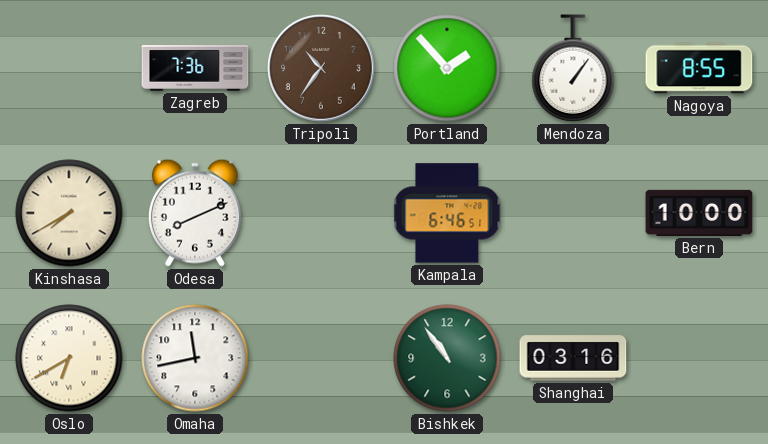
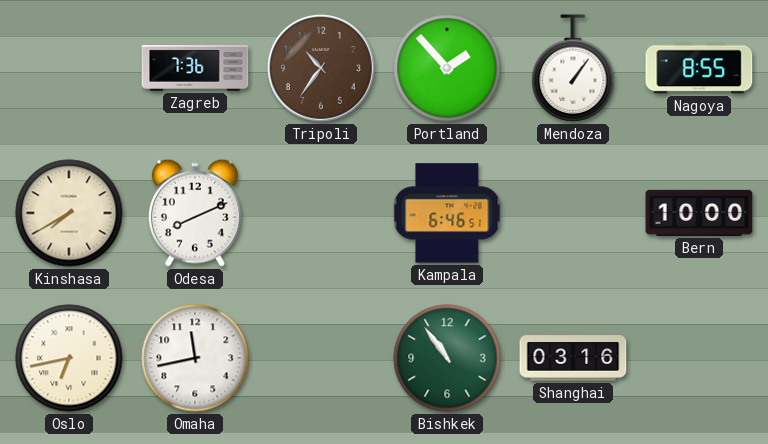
Oslo: 6:40 -> 6:43 (69, 358)
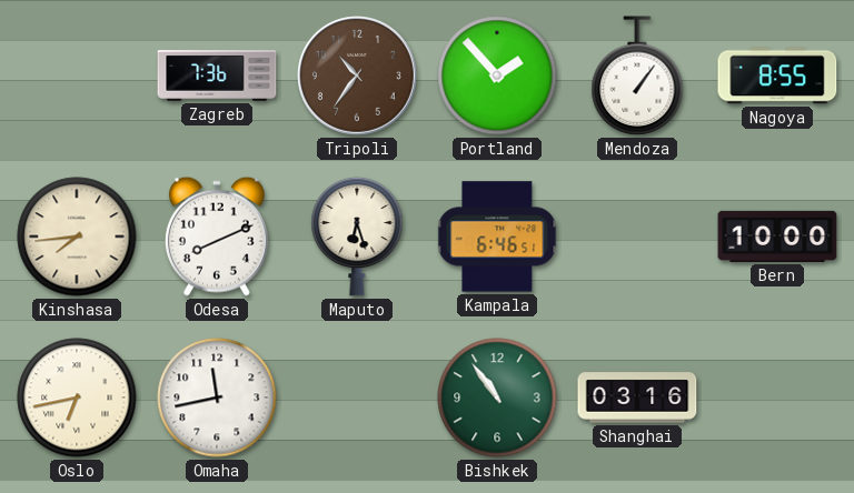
Kinshasa: 7:40 -> 7:44 (77, 237)
Maputo: none -> 6:27 (357, 237)
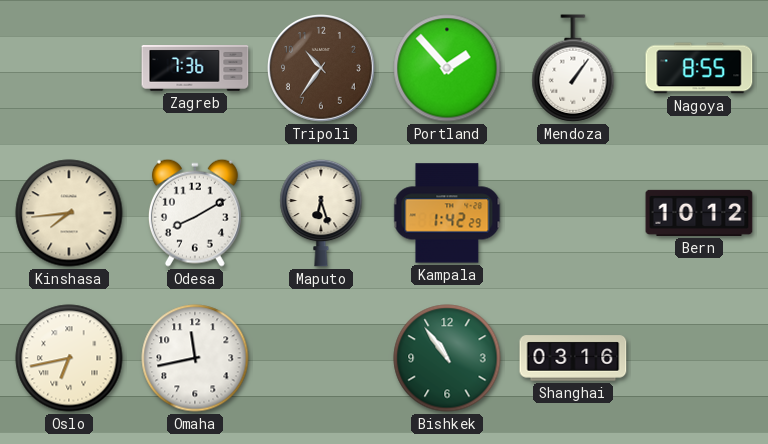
Odesa: 8:11 -> 8:10 (195, 213)
Kampala: 6:46 -> 1:42 (447, 213)
Bern: 10:00 -> 10:12 (699, 213)
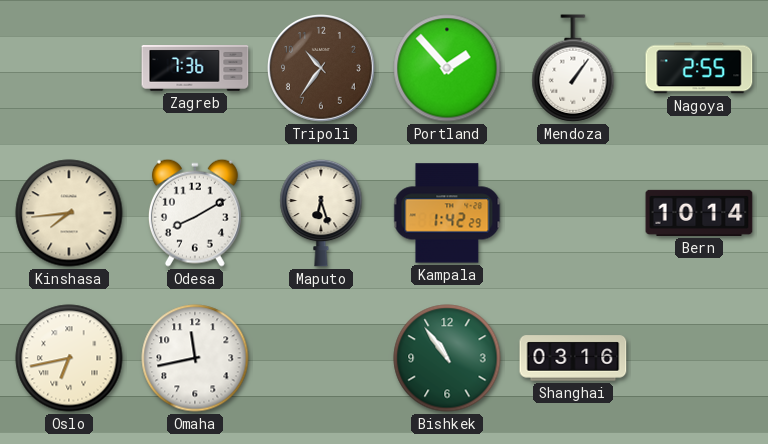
Nagoya: 8:55 -> 2:55 (699, 68)
Bern: 10:12 -> 10:14 (699, 213)
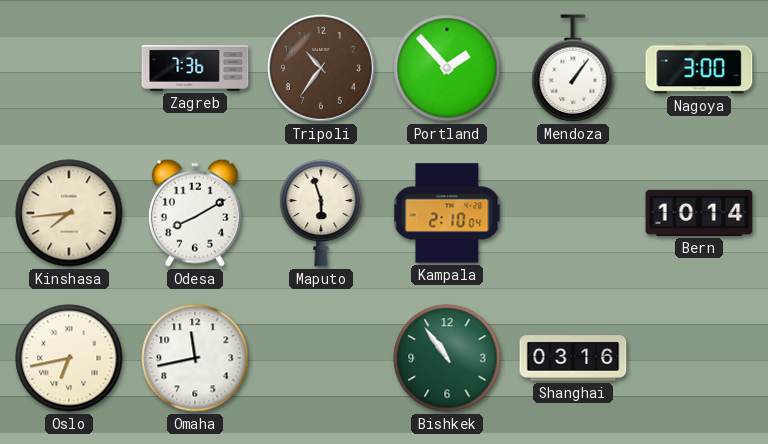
Nagoya: 2:55 -> 3:00 (699, 68)
Maputo: 6:27 -> 5:57 (321, 213)
Kampala: 1:42 -> 2:10 (447, 213)
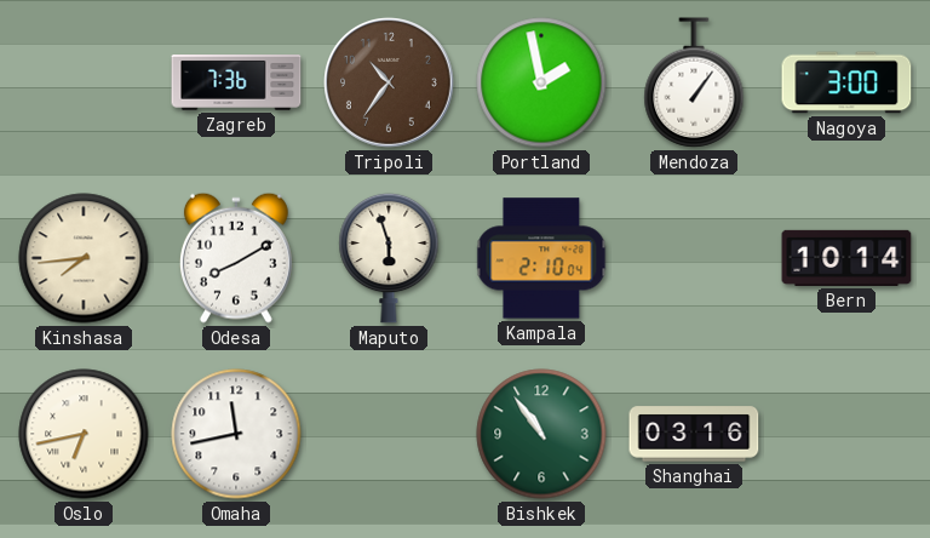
Portland: 1:53 -> 1:58 (541, 82)
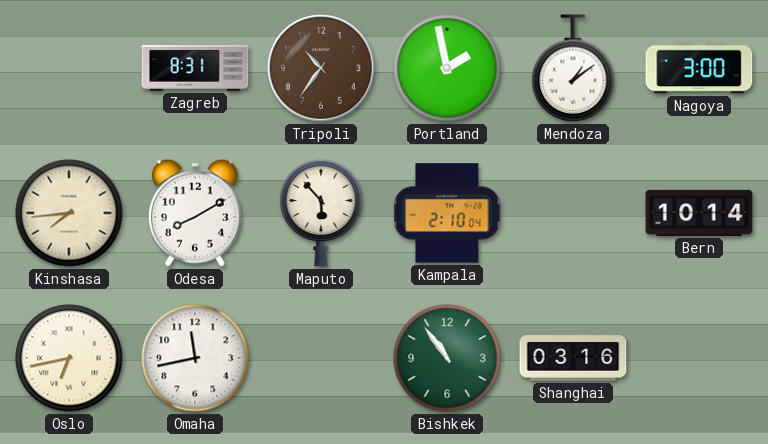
Zagreb: 7:36 -> 8:31 (195, 69)
Mendoza: 1:06 -> 1:09 (573, 68)
Maputo: 5:57 -> 5:53 (321, 213)
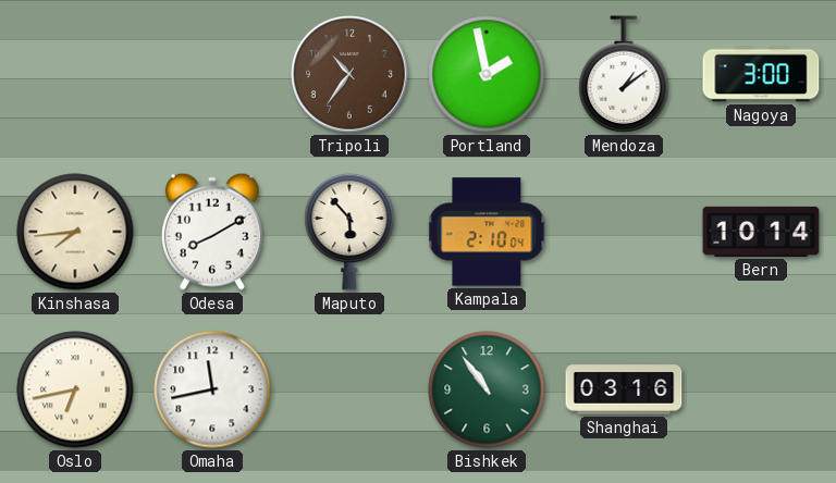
Zagreb: 8:31 -> none (195, 69)
